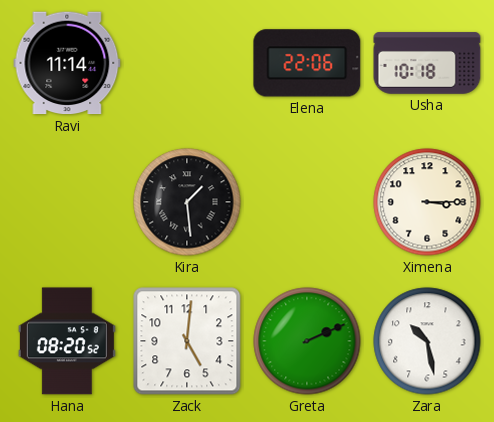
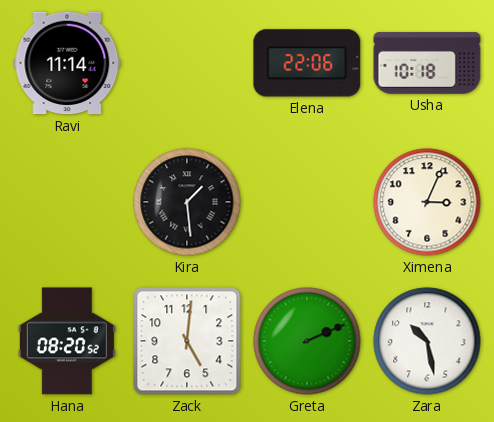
Ximena: 3:15 -> 3:04 (427, 202)
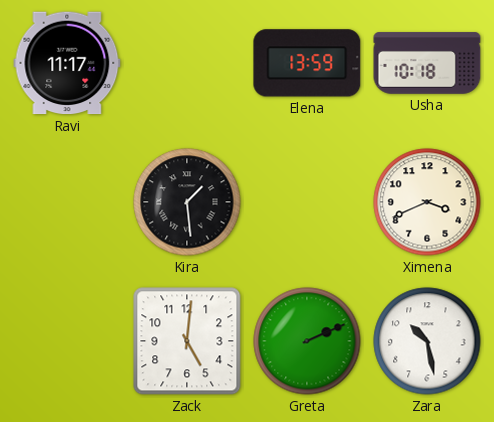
Ravi: 11:14 -> 11:17 (67, 63)
Elena: 22:06 -> 13:59 (307, 63)
Ximena: 3:04 -> 3:41 (427, 202)
Hana: 08:20 -> none (67, 341)
